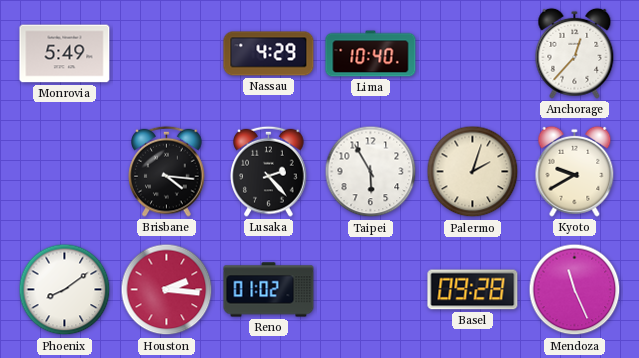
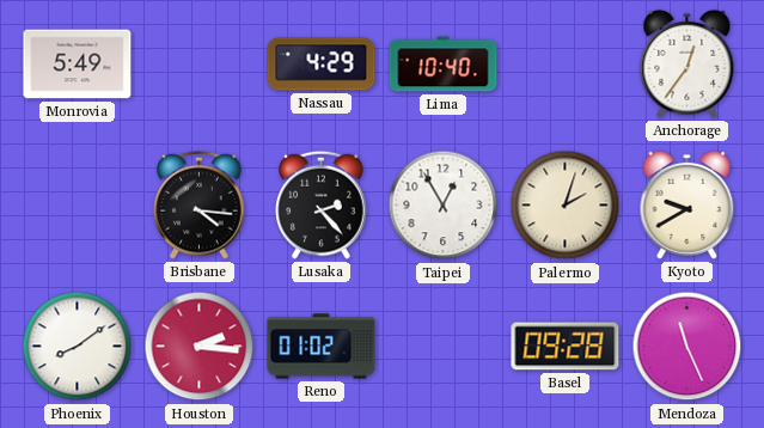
Anchorage: 12:37 -> 12:36 (687, 63)
Taipei: 5:55 -> 12:55 (444, 206)
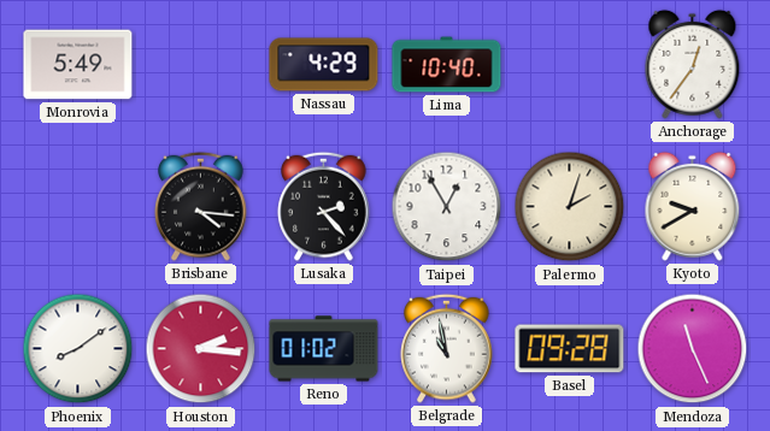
Belgrade: none -> 10:58 (447, 348)
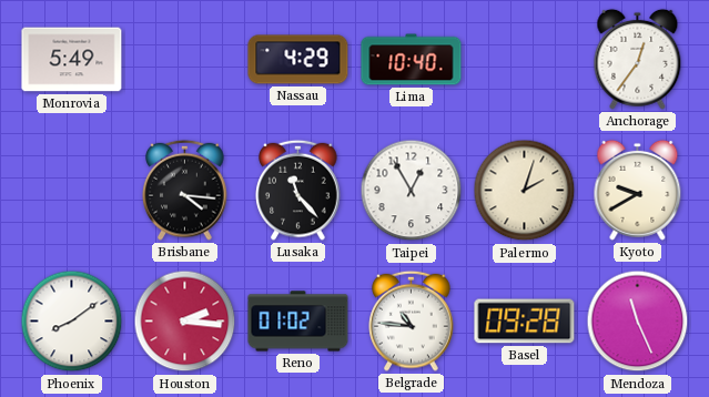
Lusaka: 2:23 -> 11:23 (298, 190)
Belgrade: 10:58 -> 10:46 (412, 320)
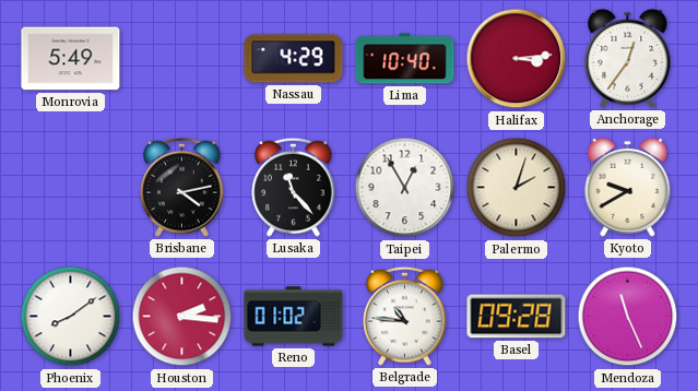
Halifax: none -> 3:14 (517, 59)
Brisbane: 4:16 -> 4:13 (182, 187)
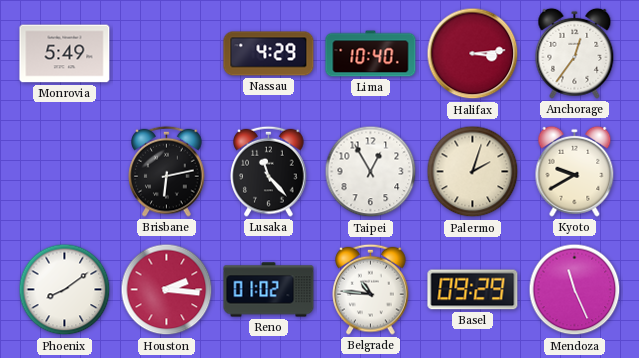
Brisbane: 4:13 -> 6:13 (167, 171)
Basel: 09:28 -> 09:29 (473, 290)
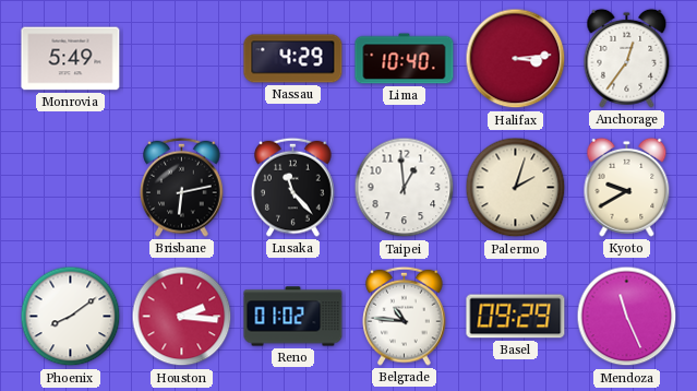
Taipei: 12:55 -> 12:59 (405, 188)
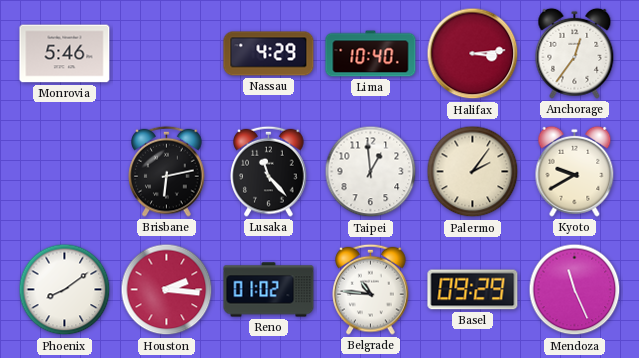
Monrovia: 5:49 -> 5:46 (65, 54)
Palermo: 2:03 -> 2:06 (473, 172)
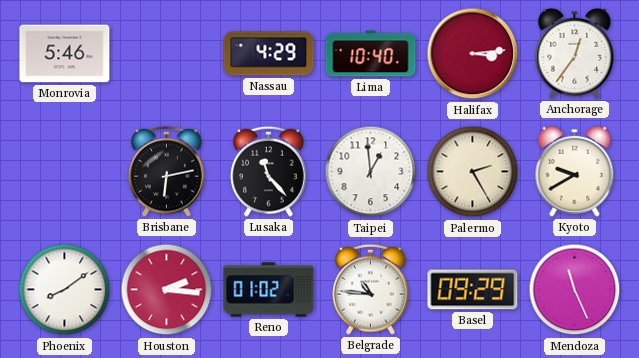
Palermo: 2:06 -> 2:25 (473, 172)
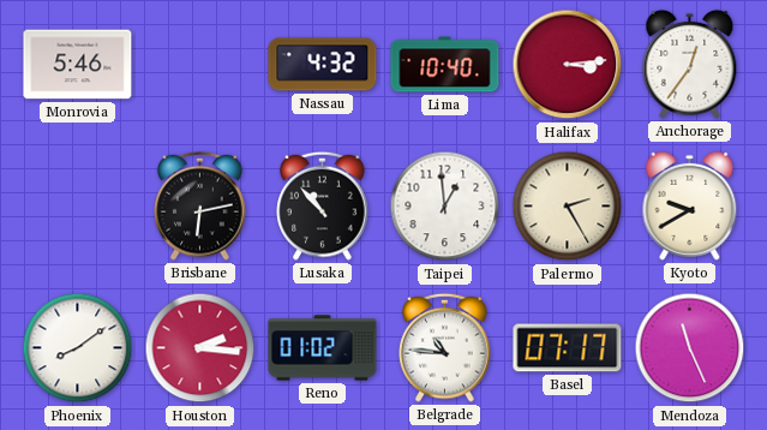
Nassau: 4:29 -> 4:32 (323, 65)
Lusaka: 11:23 -> 10:53 (323, 205)
Basel: 09:29 -> 07:17 (568, 348)
